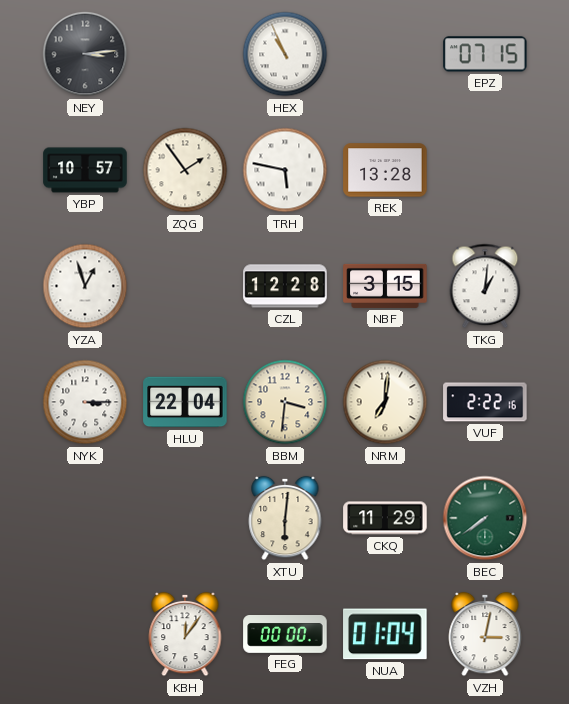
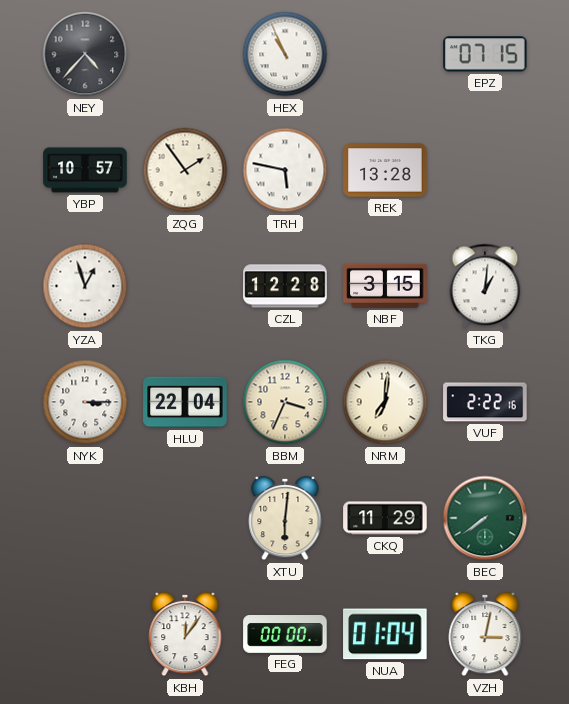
NEY: 3:14 -> 4:37 (85, 54)
BBM: 3:31 -> 3:34 (285, 402)
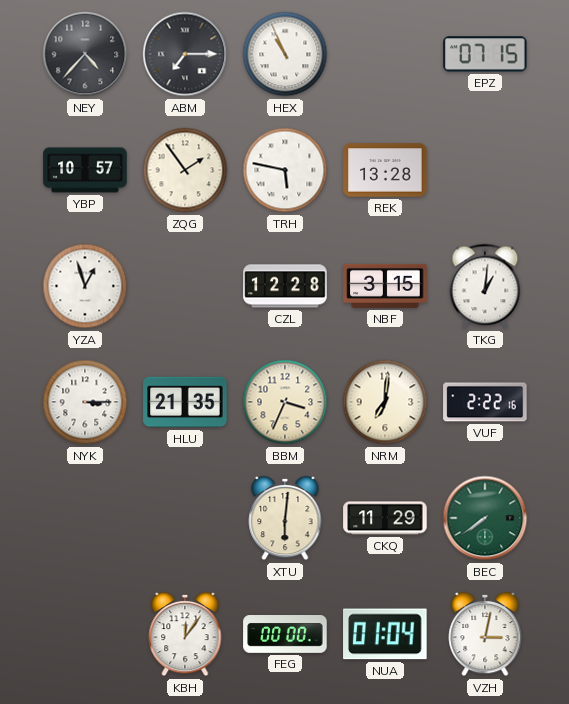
ABM: none -> 7:15 (185, 54)
HLU: 22:04 -> 21:35 (185, 402)
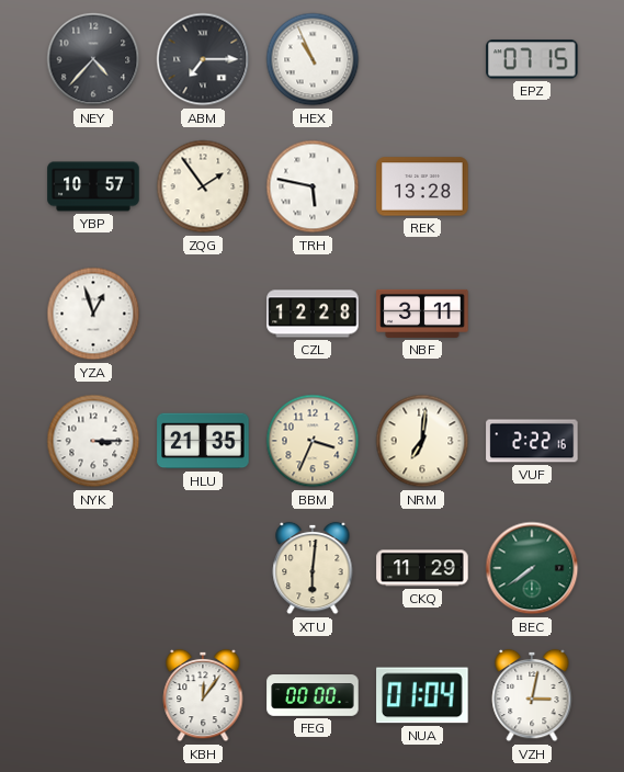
NBF: 3:15 -> 3:11 (422, 314)
TKG: 1:01 -> none (485, 286)
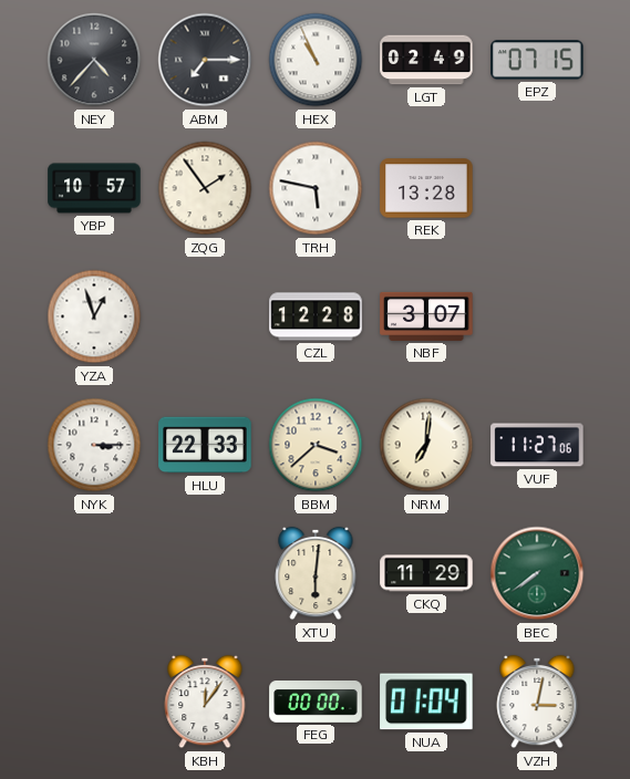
LGT: none -> 02:49 (426, 60)
NBF: 3:11 -> 3:07 (426, 316)
HLU: 21:35 -> 22:33 (205, 445)
BBM: 3:34 -> 3:38 (316, 445)
VUF: 2:22 -> 11:27 (537, 445)
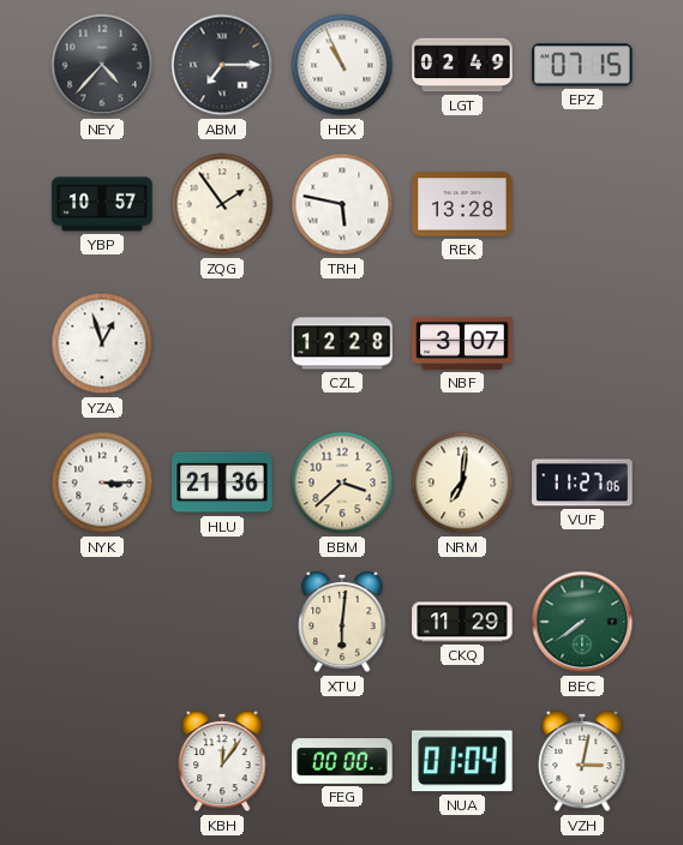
HLU: 22:33 -> 21:36 (222, 483)
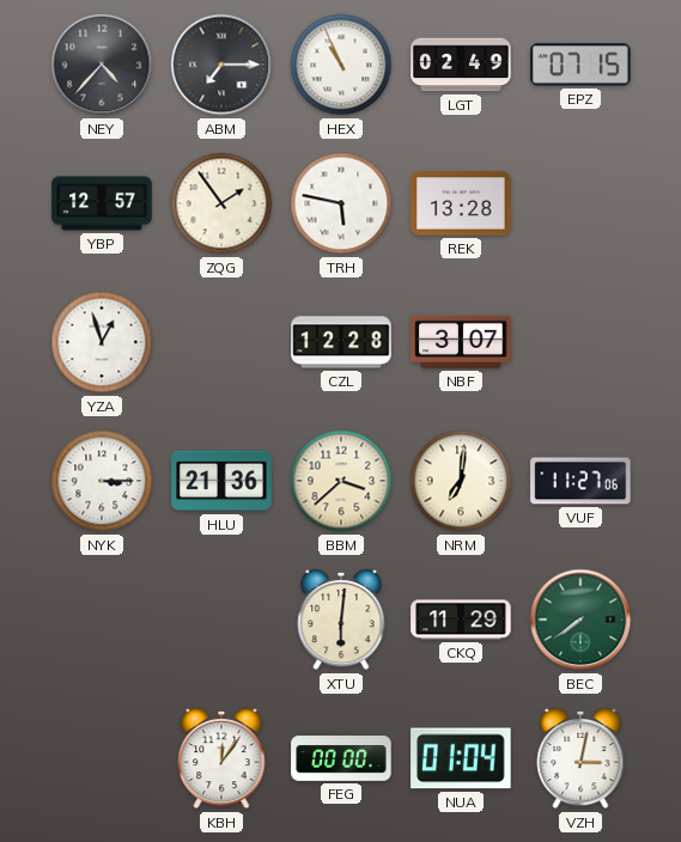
YBP: 10:57 -> 12:57 (102, 203)
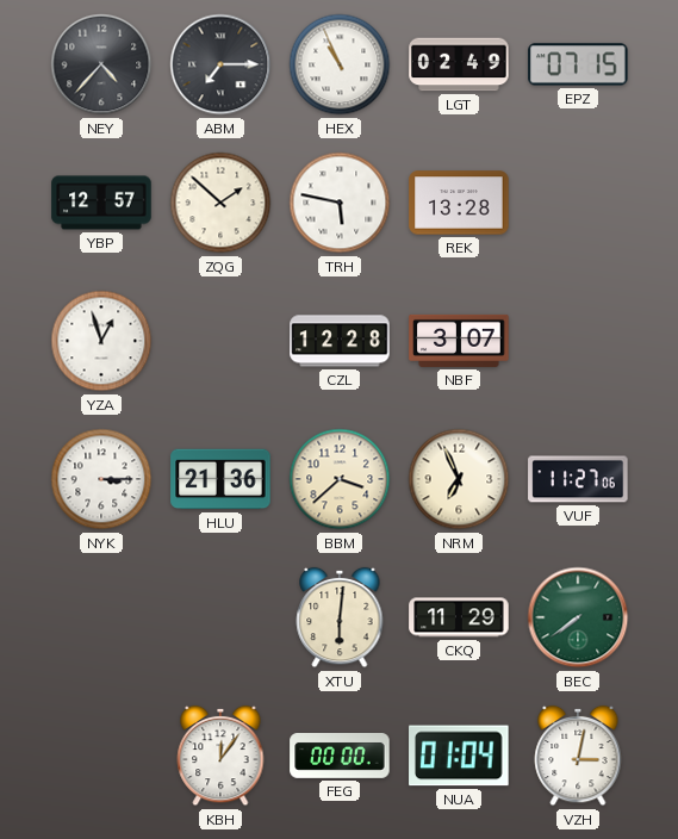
ZQG: 1:54 -> 1:52 (220, 203)
NRM: 7:01 -> 6:56 (459, 479)
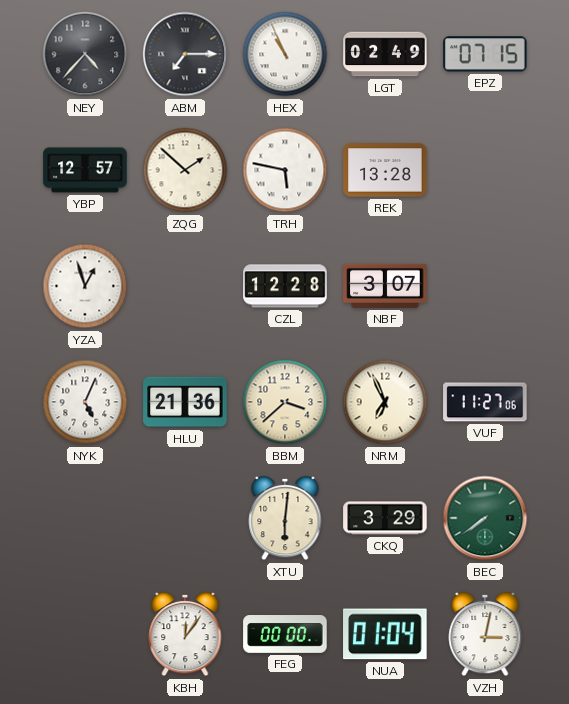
NYK: 3:15 -> 5:04 (85, 402)
CKQ: 11:29 -> 3:29 (385, 518)
